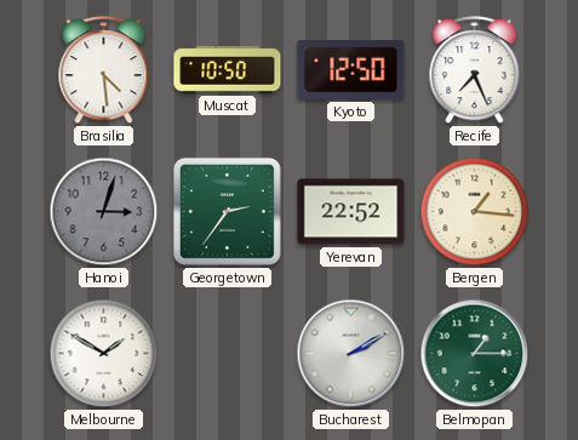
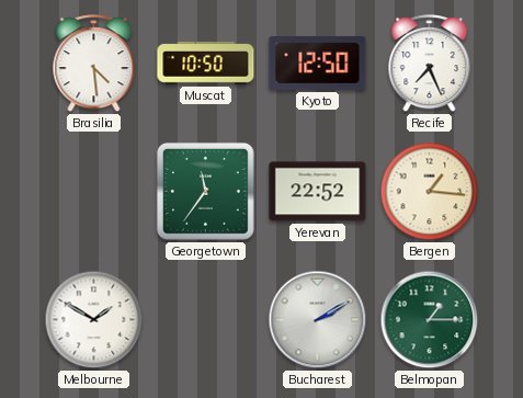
Hanoi: 3:03 -> none (104, 212)
Georgetown: 2:36 -> 11:36 (205, 191)
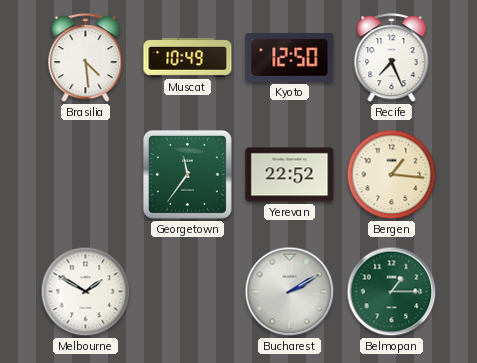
Muscat: 10:50 -> 10:49 (188, 58)
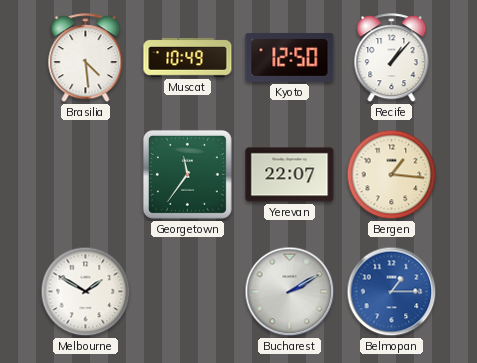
Recife: 7:26 -> 1:07 (392, 58)
Yerevan: 22:52 -> 22:07 (290, 175)
Belmopan dial: green -> blue (392, 292)
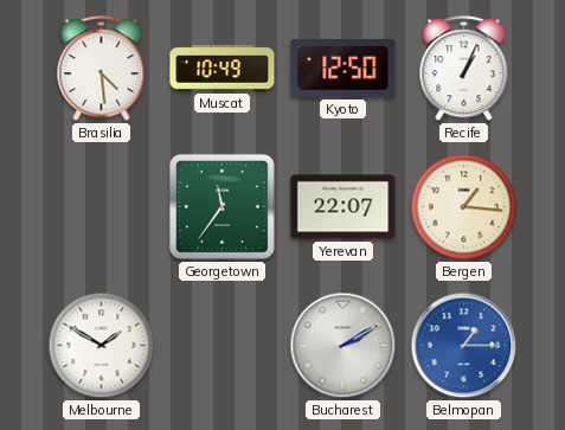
Recife: 1:07 -> 1:04 (464, 69)
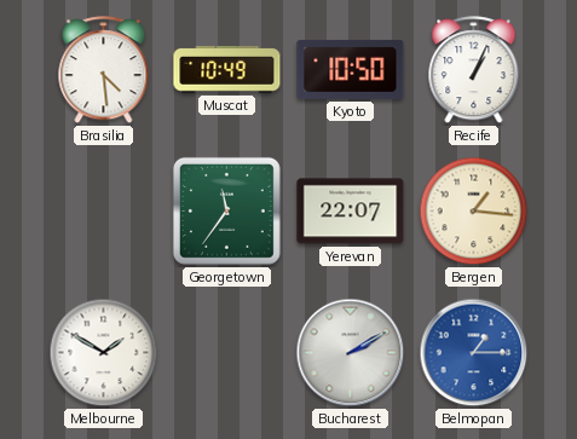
Kyoto: 12:50 -> 10:50 (351, 69)
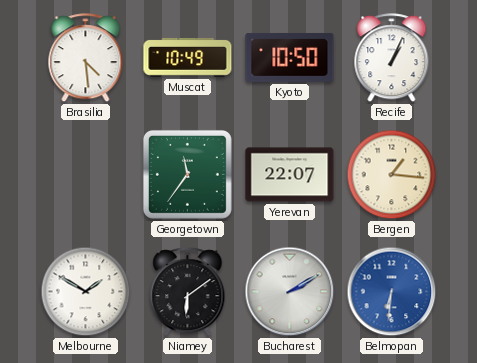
Niamey: none -> 6:09 (188, 292)
Belmopan: 1:15 -> 6:31 (392, 292)
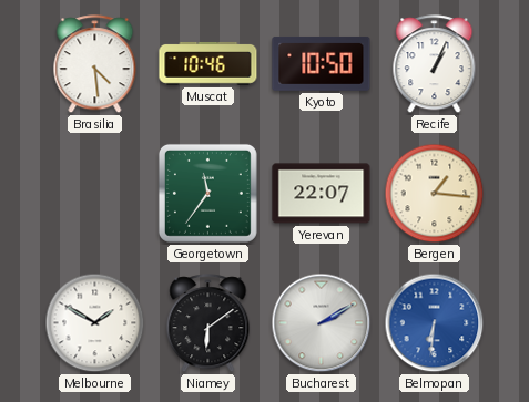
Muscat: 10:49 -> 10:46 (208, 64)
